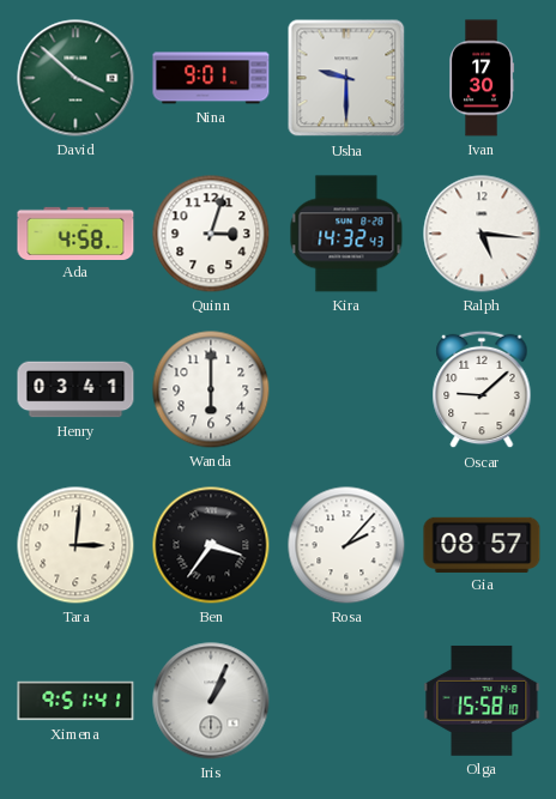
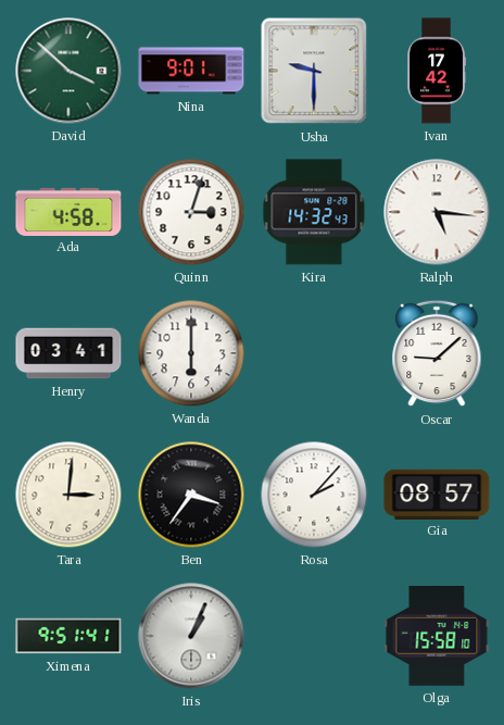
Ivan: 17:30 -> 17:42 (438, 71)
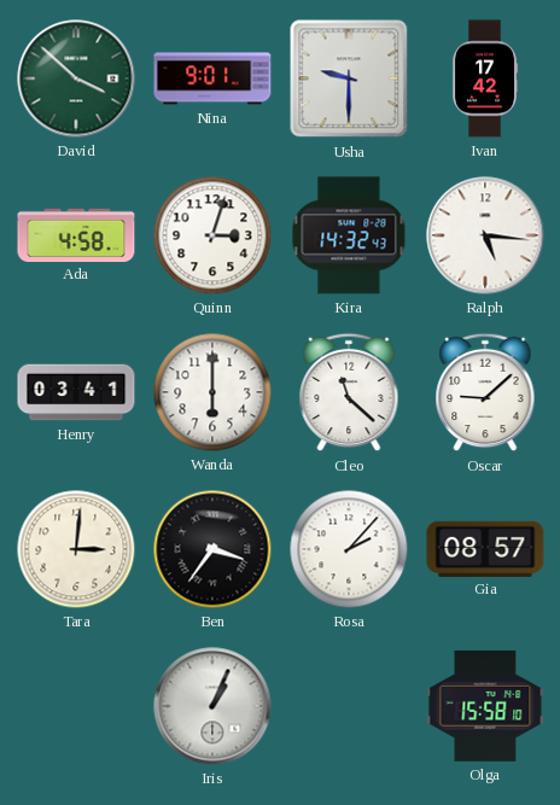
Cleo: none -> 11:22 (349, 392)
Ximena: 9:51 -> none (68, 636)
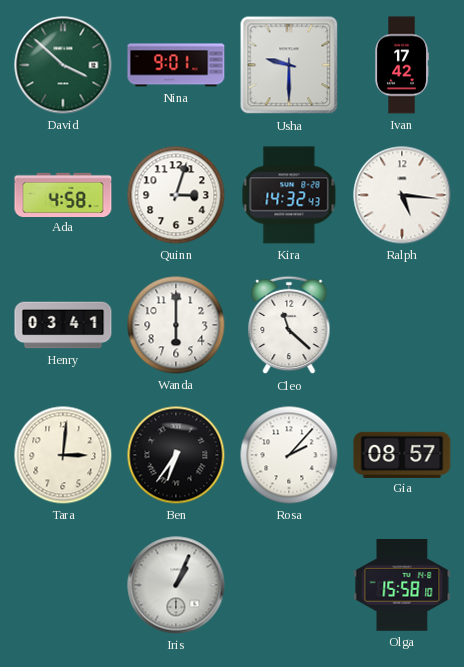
Oscar: 9:08 -> none (485, 392)
Ben: 3:36 -> 6:36 (176, 455)
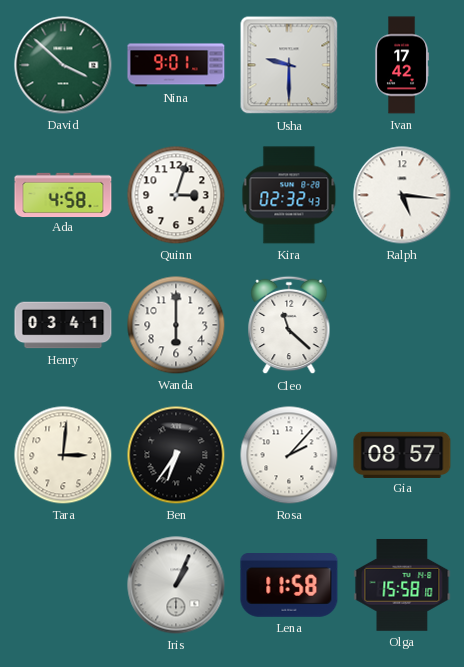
Kira: 14:32 -> 02:32 (289, 195)
Lena: none -> 11:58 (289, 586)
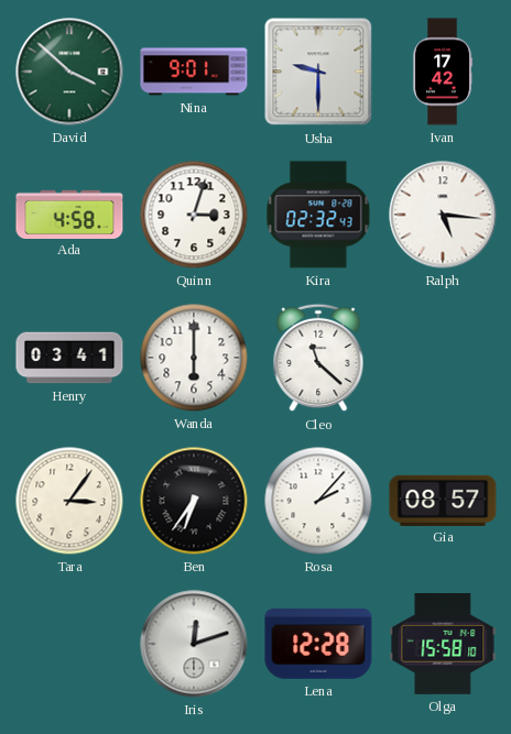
Tara: 3:01 -> 3:06 (69, 501)
Iris: 1:04 -> 12:12 (194, 644)
Lena: 11:58 -> 12:28 (318, 645)
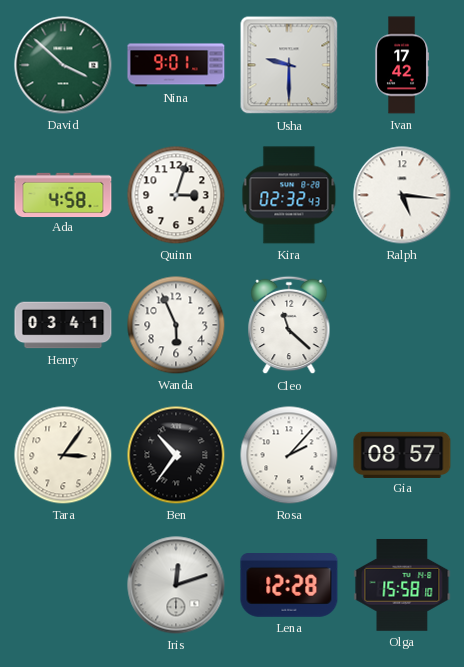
Wanda: 6:00 -> 5:56 (176, 325)
Ben: 6:36 -> 10:36 (176, 455)
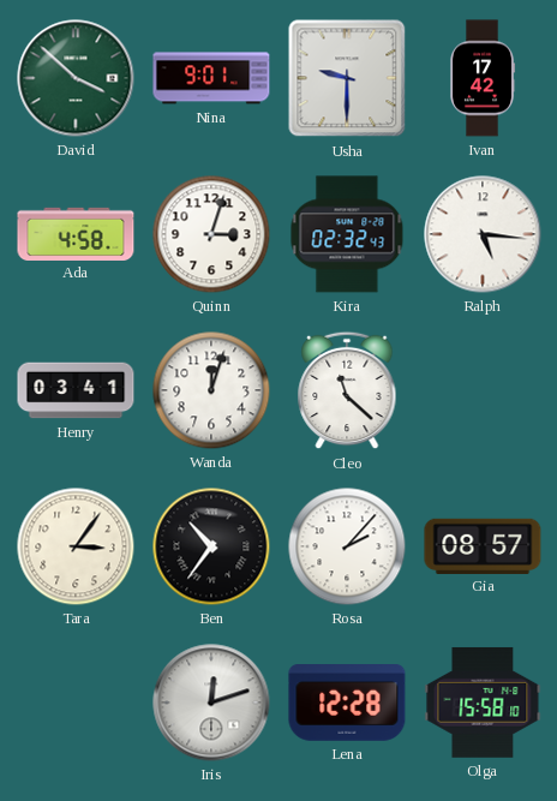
Wanda: 5:56 -> 12:03 (211, 390)
